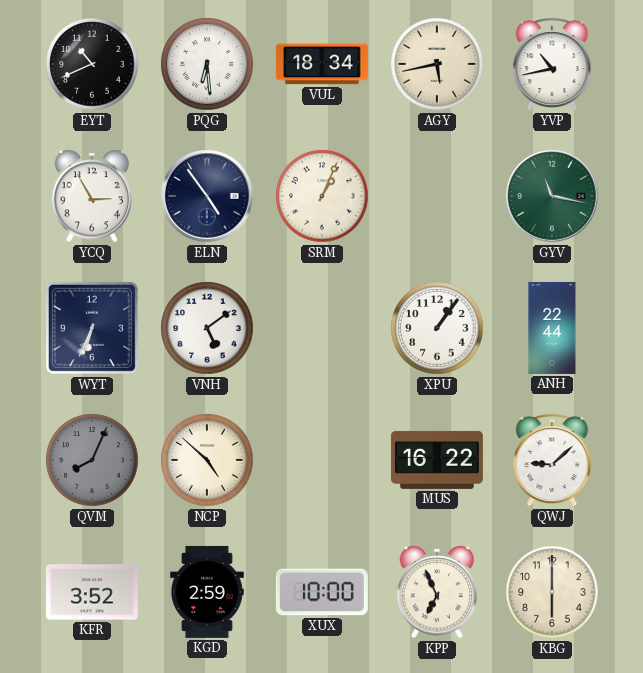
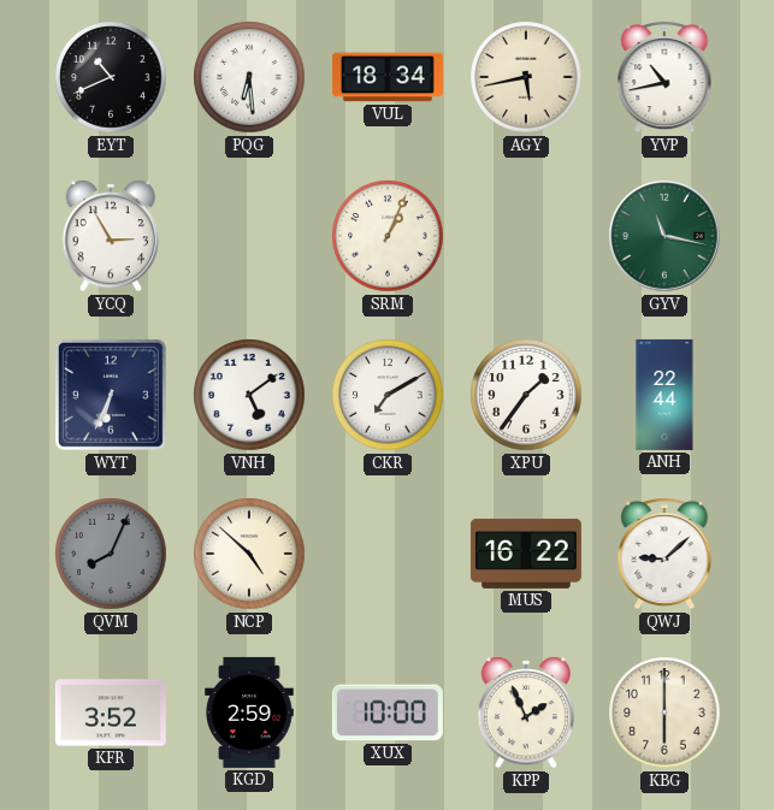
ELN: 4:54 -> none (207, 196)
CKR: none -> 7:10 (388, 395)
XPU: 1:06 -> 1:36 (526, 395)
KPP: 6:56 -> 1:56 (526, 713)
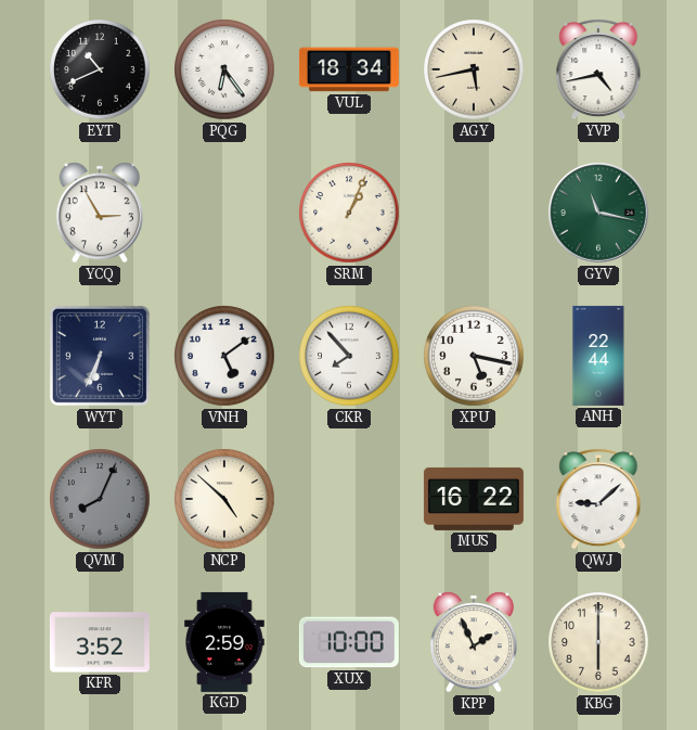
PQG: 6:29 -> 6:24 (224, 69)
YVP: 10:43 -> 4:43 (598, 69)
CKR: 7:10 -> 7:53 (349, 356)
XPU: 1:36 -> 5:17 (474, 356)
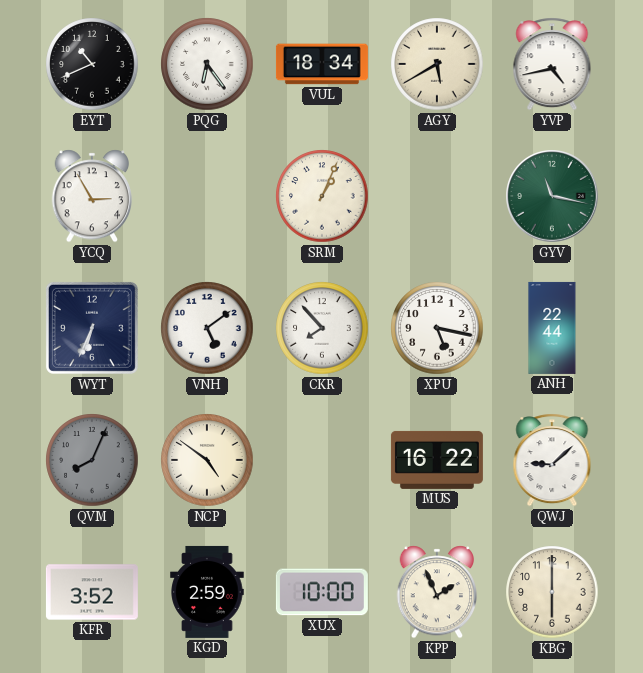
AGY: 5:43 -> 5:40 (437, 64)
NCP: 4:52 -> 4:51 (207, 460)
